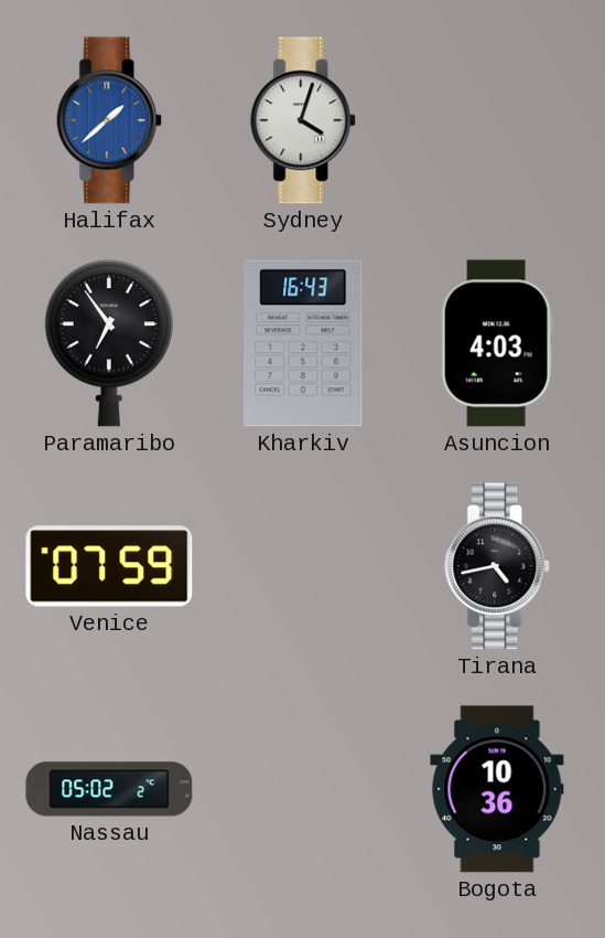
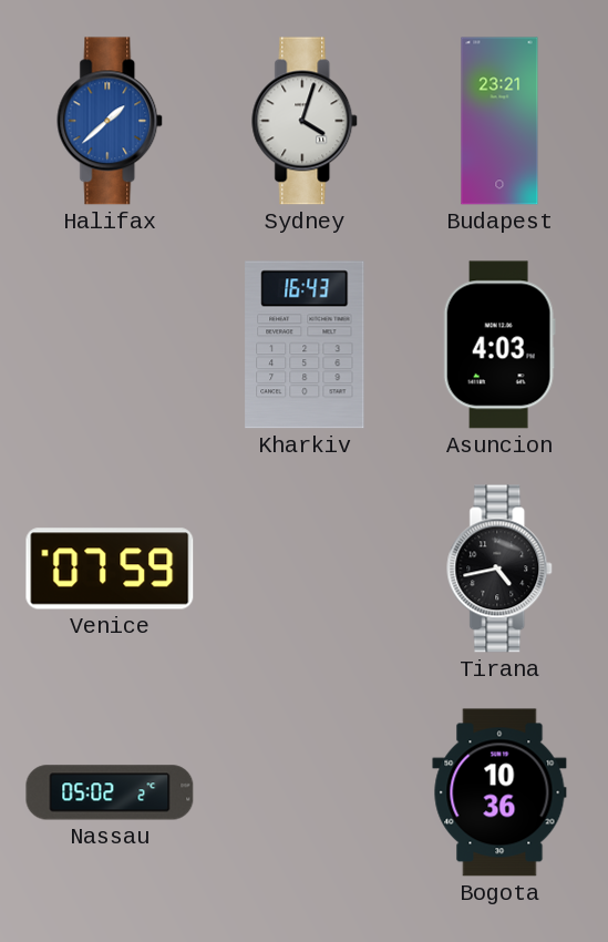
Budapest: none -> 23:21 (499, 121)
Paramaribo: 6:54 -> none (109, 343)
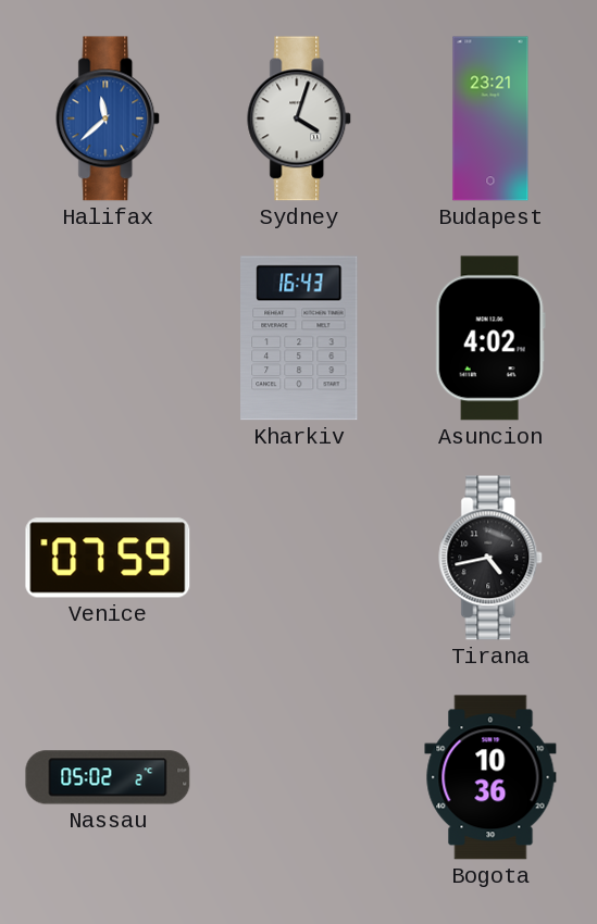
Halifax: 1:38 -> 11:38 (109, 118)
Asuncion: 4:03 -> 4:02 (490, 338)
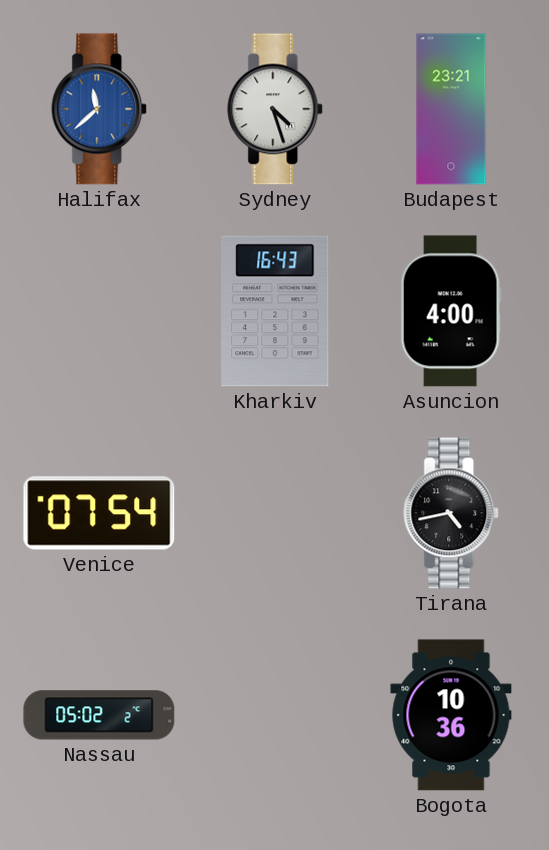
Sydney: 4:03 -> 4:27 (276, 109)
Asuncion: 4:02 -> 4:00 (451, 311)
Venice: 07:59 -> 07:54 (99, 513)
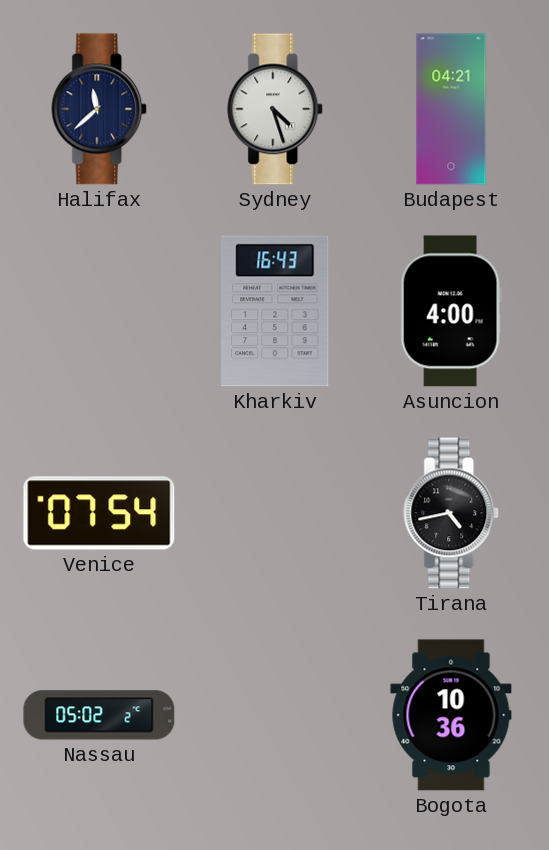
Halifax dial: blue -> navy (100, 109)
Budapest: 23:21 -> 04:21 (451, 109)
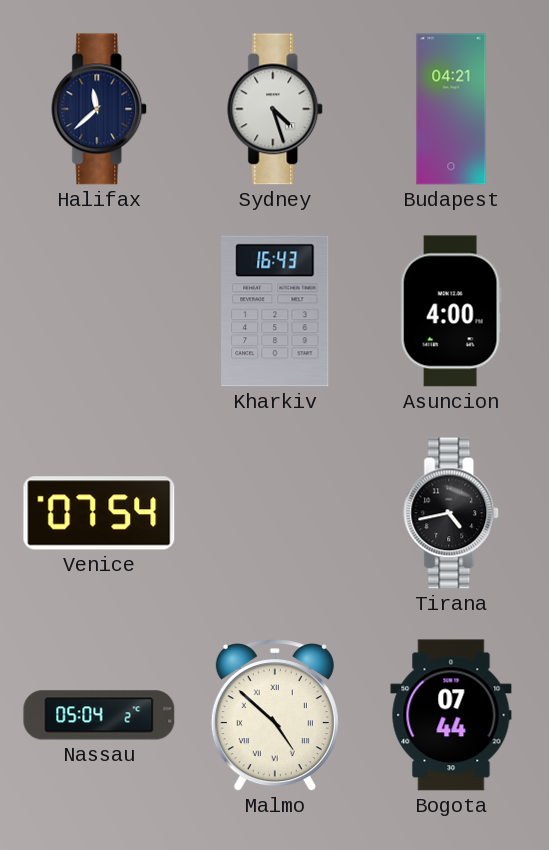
Nassau: 05:02 -> 05:04 (99, 715)
Malmo: none -> 4:52 (275, 716)
Bogota: 10:36 -> 07:44 (451, 715)
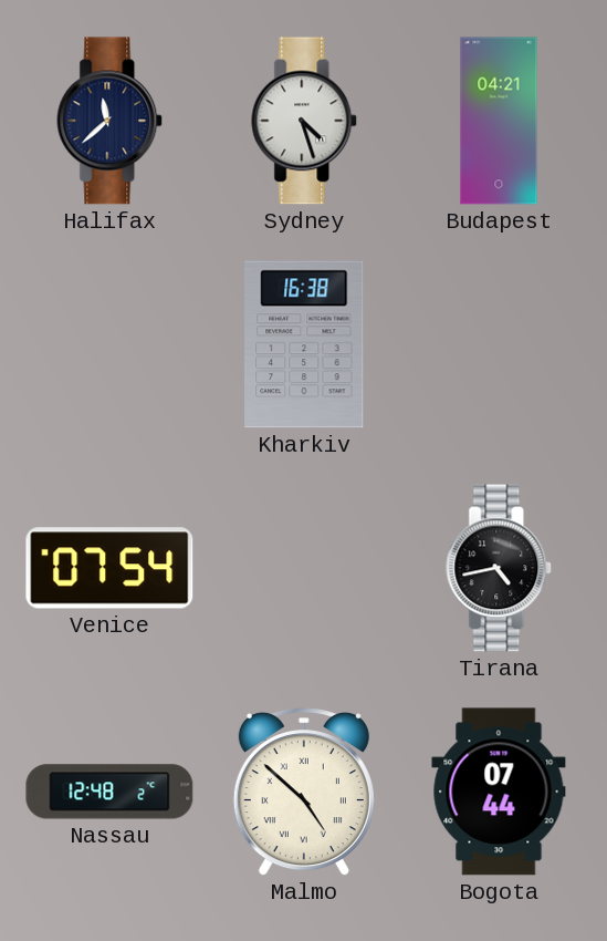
Kharkiv: 16:43 -> 16:38 (304, 344)
Asuncion: 4:00 -> none (451, 311)
Nassau: 05:04 -> 12:48 (109, 792)
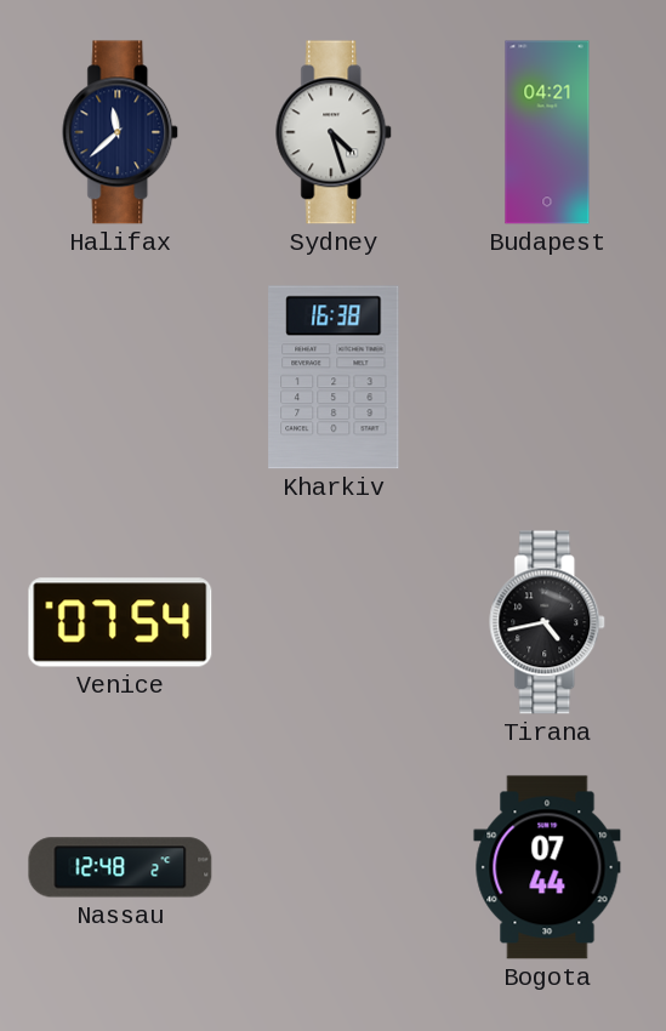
Malmo: 4:52 -> none (304, 793)
